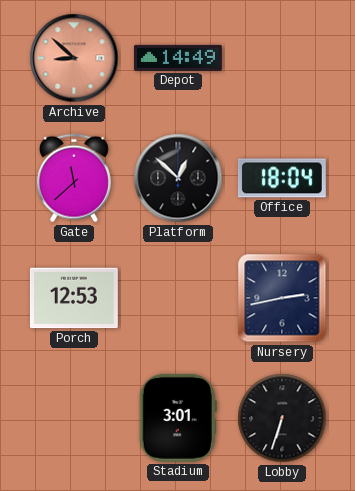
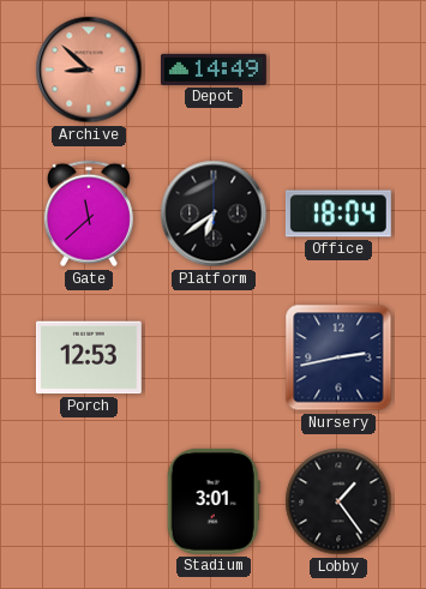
Platform: 12:52 -> 6:39 (214, 214)
Lobby: 6:33 -> 1:24 (338, 501)
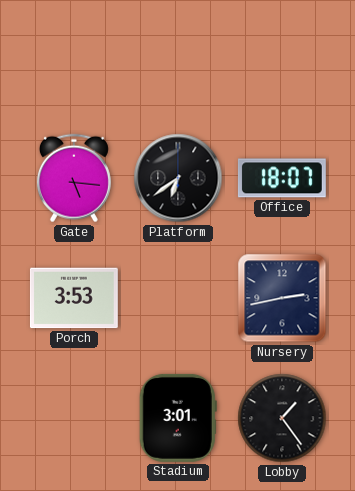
Archive: 8:52 -> none (89, 70)
Depot: 14:49 -> none (214, 70)
Gate: 11:38 -> 5:16 (74, 178)
Office: 18:04 -> 18:07 (282, 178)
Porch: 12:53 -> 3:53 (74, 298)
